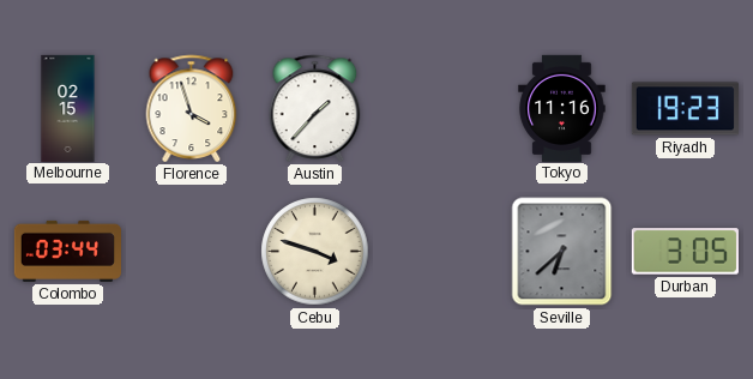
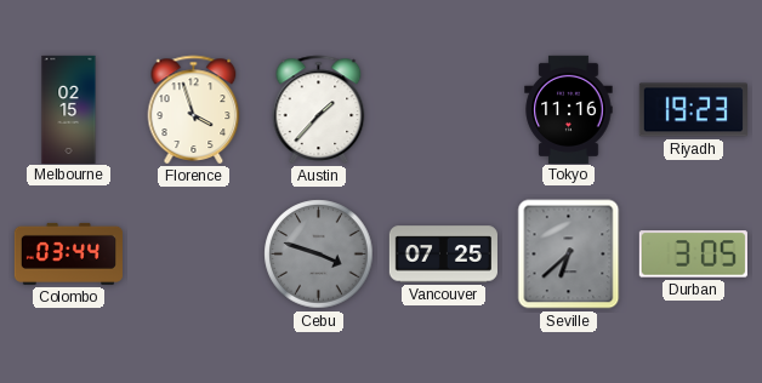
Cebu dial: cream -> grey (319, 255)
Vancouver: none -> 07:25 (443, 255)
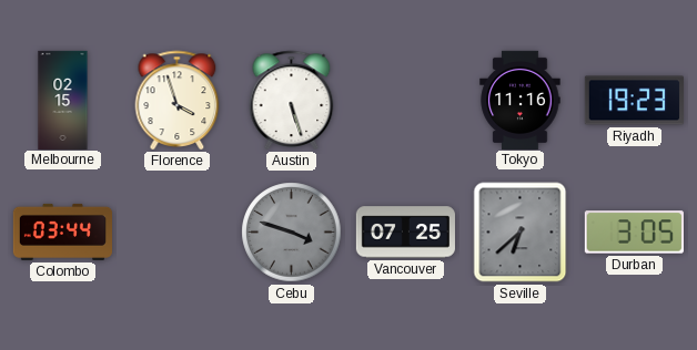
Austin: 1:37 -> 5:27 (292, 100)
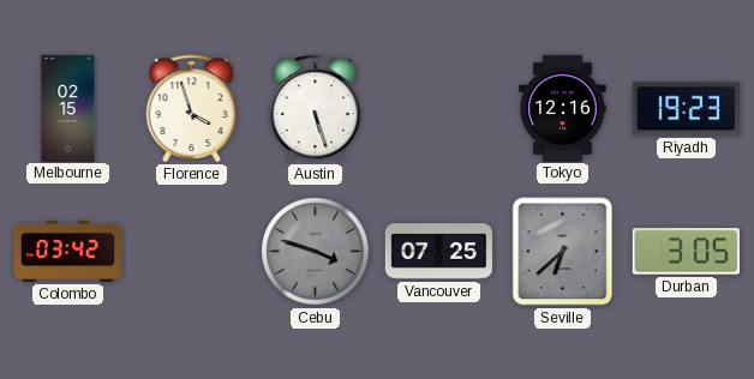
Tokyo: 11:16 -> 12:16 (563, 108)
Colombo: 03:44 -> 03:42 (67, 251)
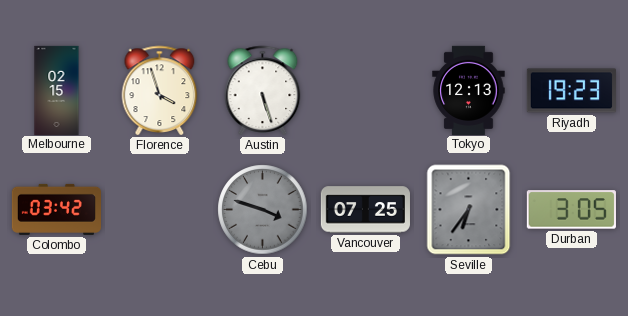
Tokyo: 12:16 -> 12:13 (469, 90)
Seville: 6:38 -> 6:36 (469, 210)
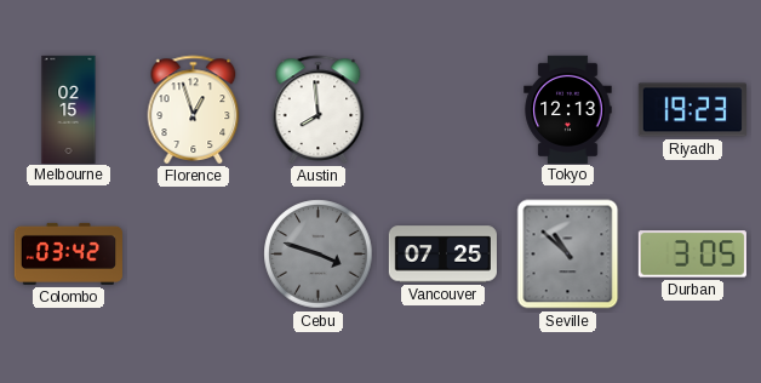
Florence: 3:57 -> 12:57 (194, 109)
Austin: 5:27 -> 7:59 (319, 109)
Seville: 6:36 -> 10:52 (568, 255)
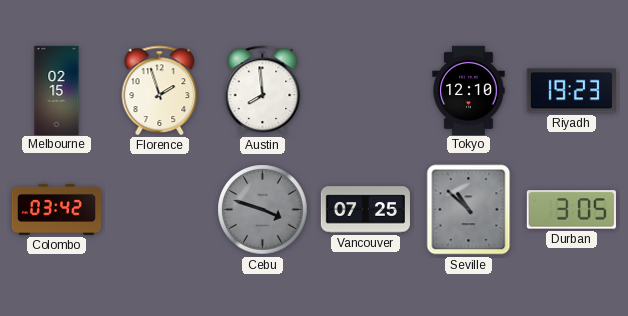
Florence: 12:57 -> 1:57 (160, 90)
Tokyo: 12:13 -> 12:10 (469, 90)
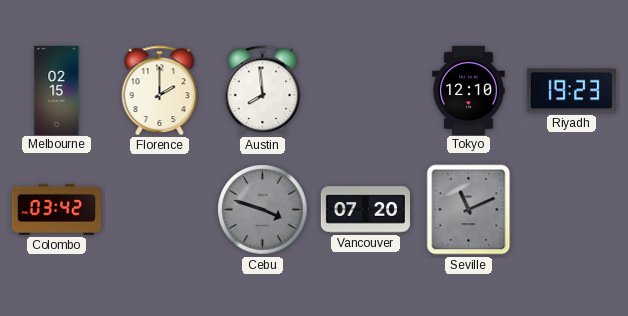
Florence: 1:57 -> 2:00 (160, 90)
Vancouver: 07:25 -> 07:20 (365, 210)
Seville: 10:52 -> 11:11 (469, 210)
Durban: 3:05 -> none (571, 210)
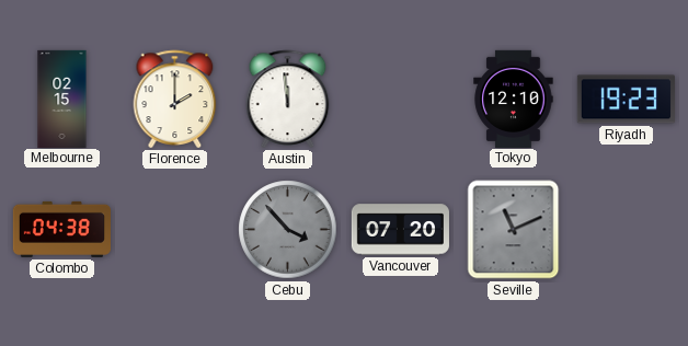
Austin: 7:59 -> 11:59 (288, 99)
Colombo: 03:42 -> 04:38 (61, 229)
Cebu: 3:48 -> 3:53 (288, 230)
